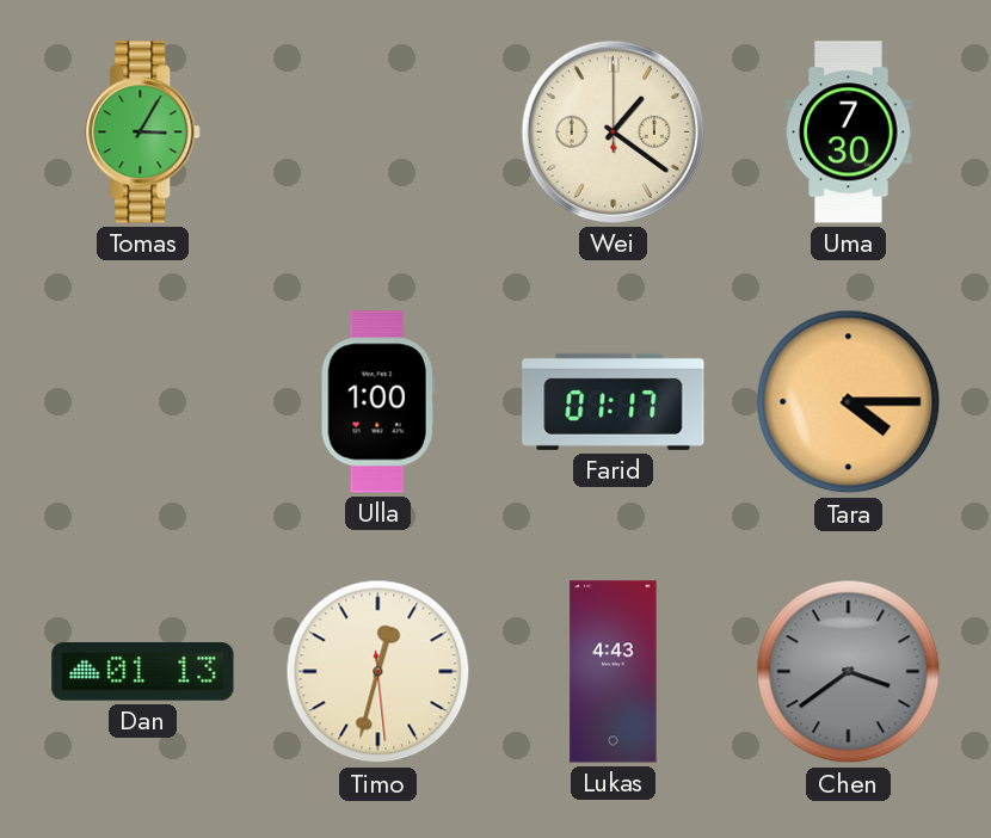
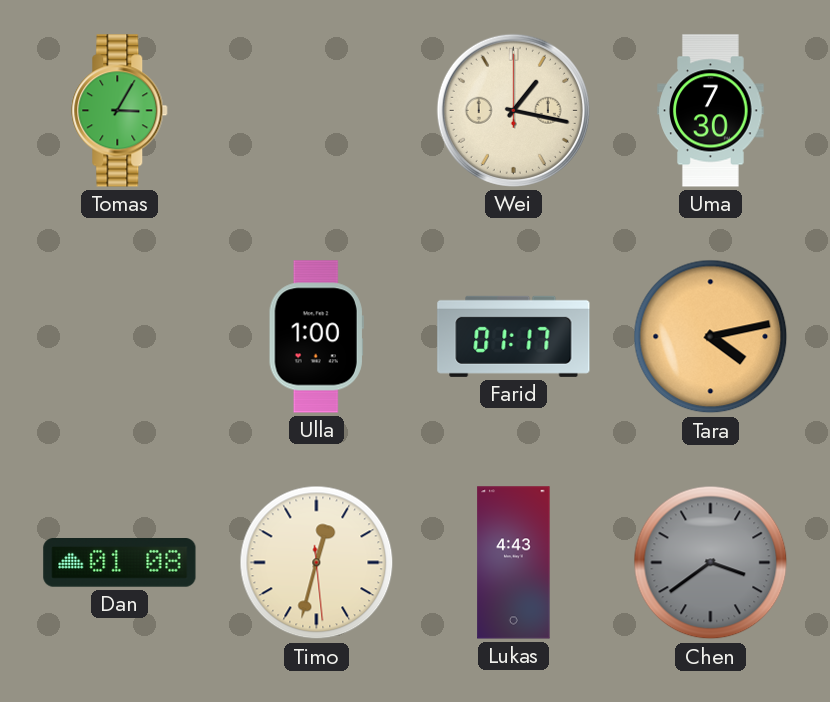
Wei: 1:21 -> 1:17 (513, 110)
Tara: 4:15 -> 4:13 (711, 337)
Dan: 01:13 -> 01:08 (120, 563)
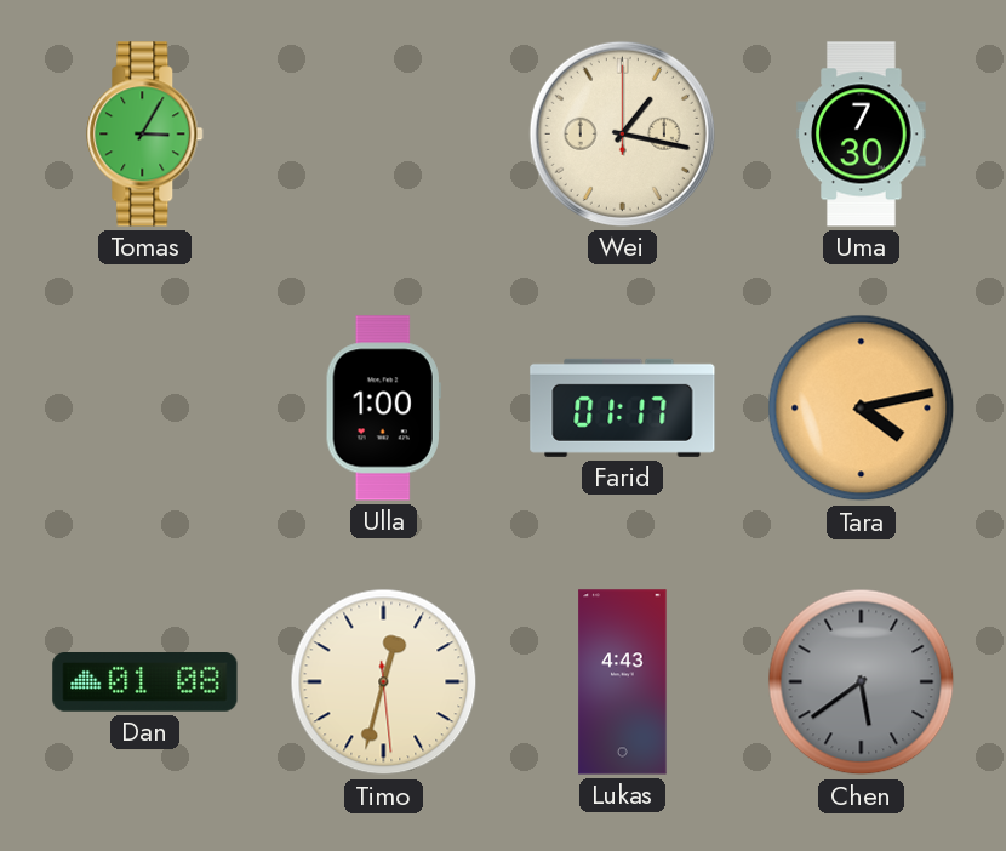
Chen: 3:39 -> 5:39 (862, 682)
